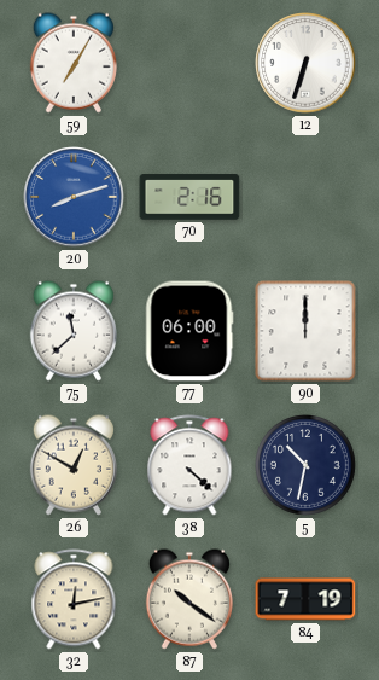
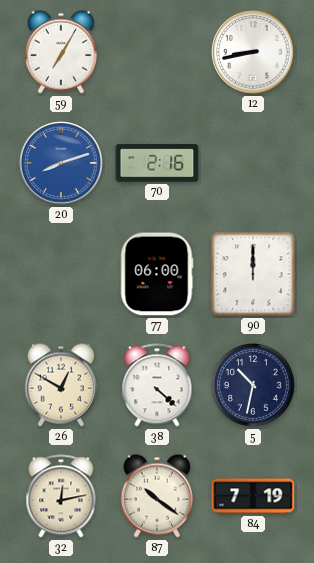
12: 6:33 -> 8:43 (253, 52)
75: 11:38 -> none (74, 331)
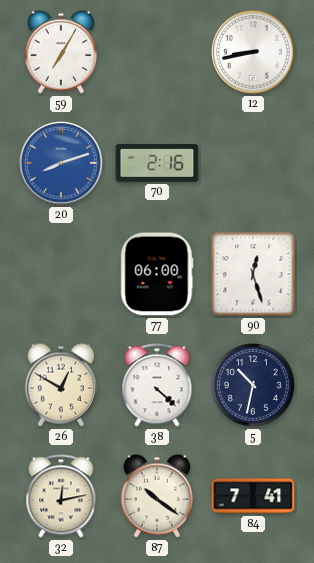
90: 12:00 -> 12:27 (253, 274)
84: 7:19 -> 7:41 (253, 496)
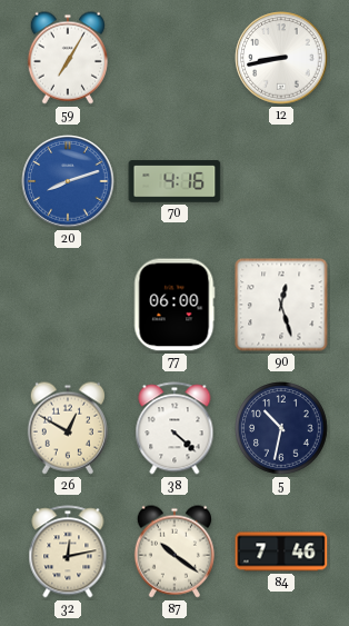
70: 2:16 -> 4:16 (174, 181)
84: 7:41 -> 7:46 (281, 552)
